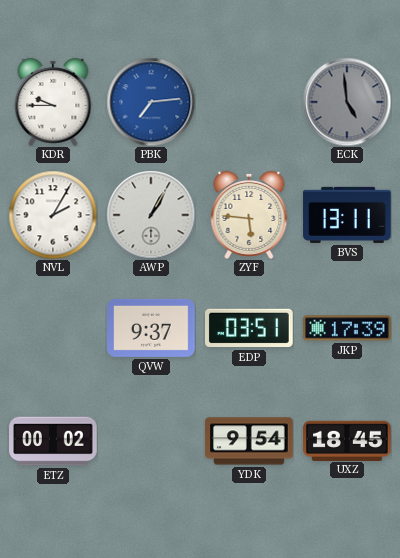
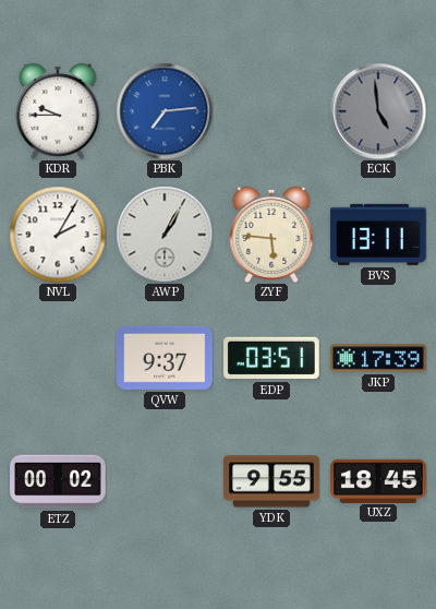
YDK: 9:54 -> 9:55 (271, 481)
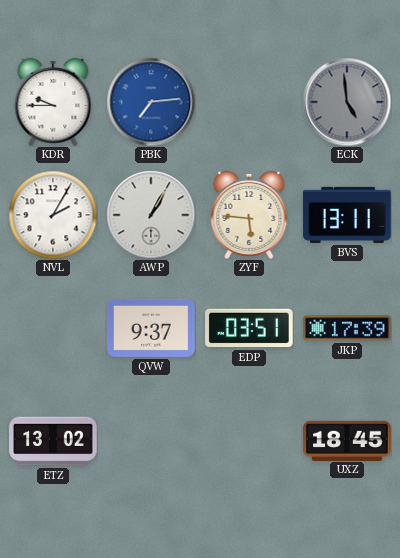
ETZ: 00:02 -> 13:02 (53, 441)
YDK: 9:55 -> none (271, 481)
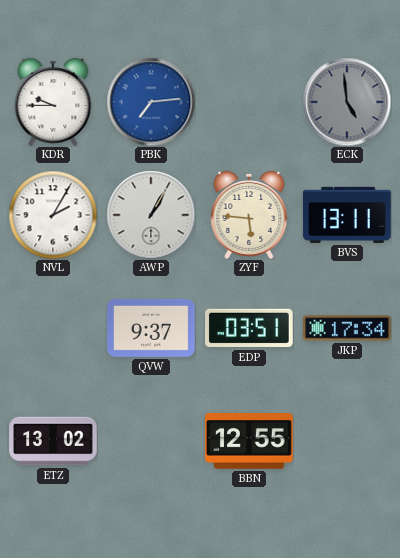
JKP: 17:39 -> 17:34 (347, 328)
BBN: none -> 12:55 (249, 442)
UXZ: 18:45 -> none (347, 440)
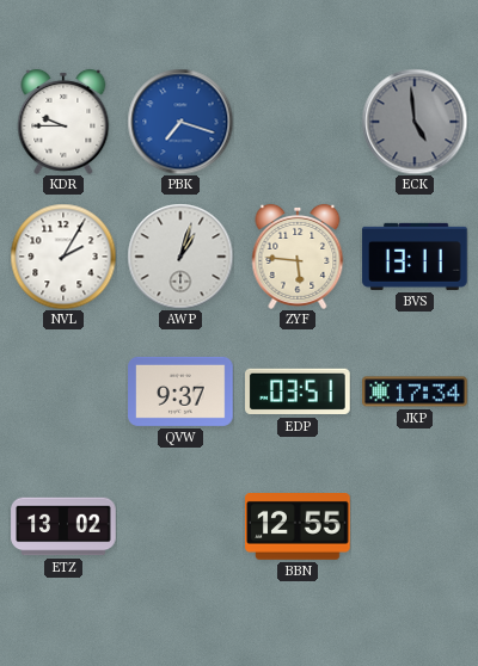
PBK: 7:14 -> 7:18 (180, 122)
AWP: 1:05 -> 1:03 (180, 257)
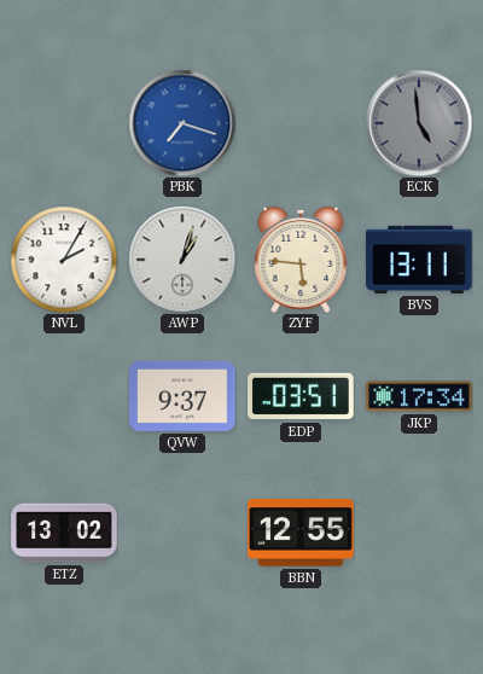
KDR: 9:45 -> none (63, 122)
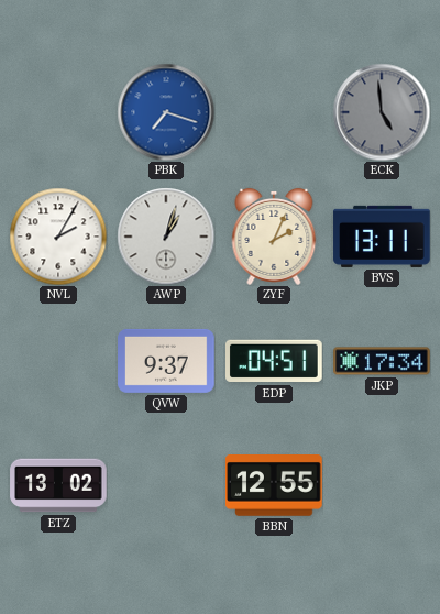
ZYF: 5:46 -> 2:04 (274, 237)
EDP: 03:51 -> 04:51 (275, 361)
